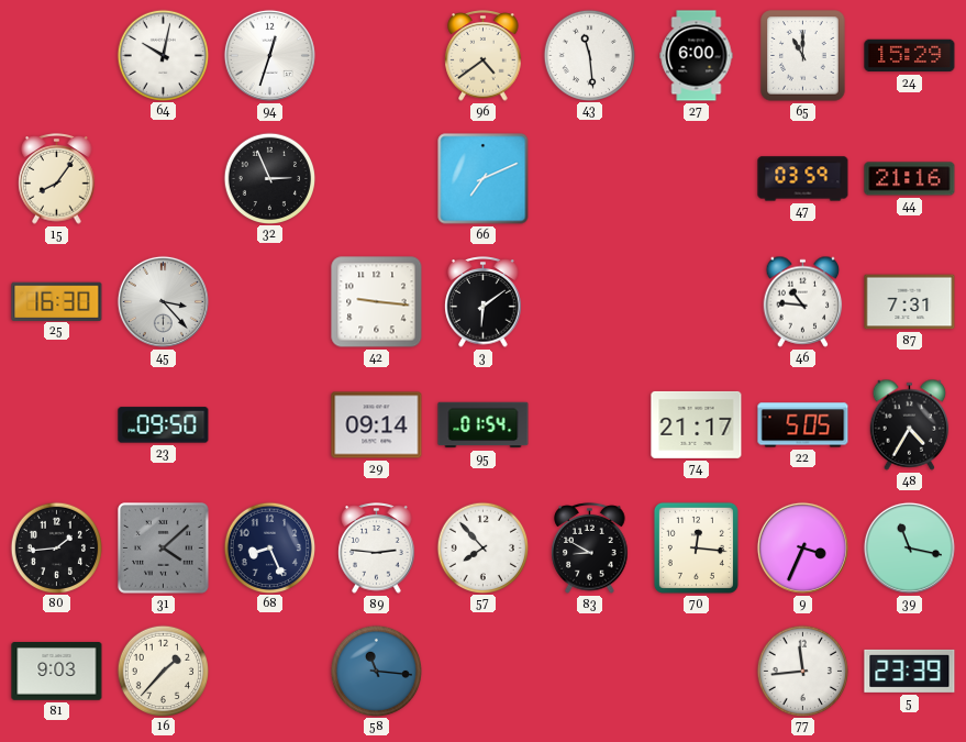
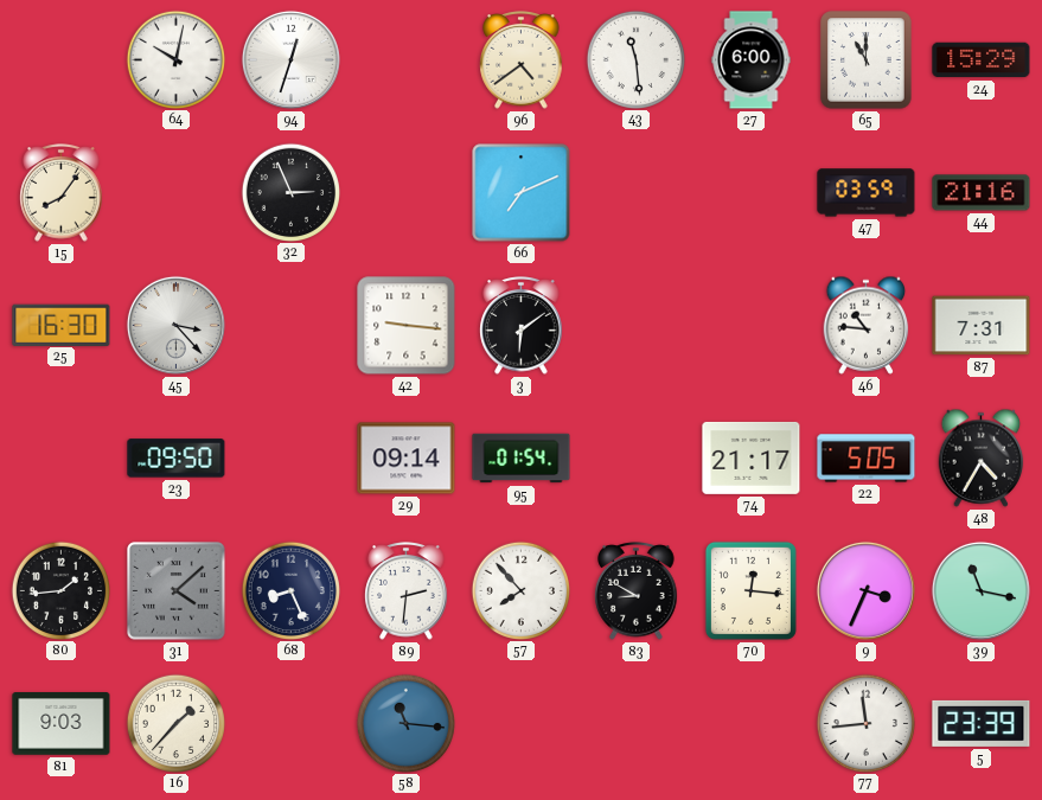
89: 2:46 -> 2:31 (407, 591)
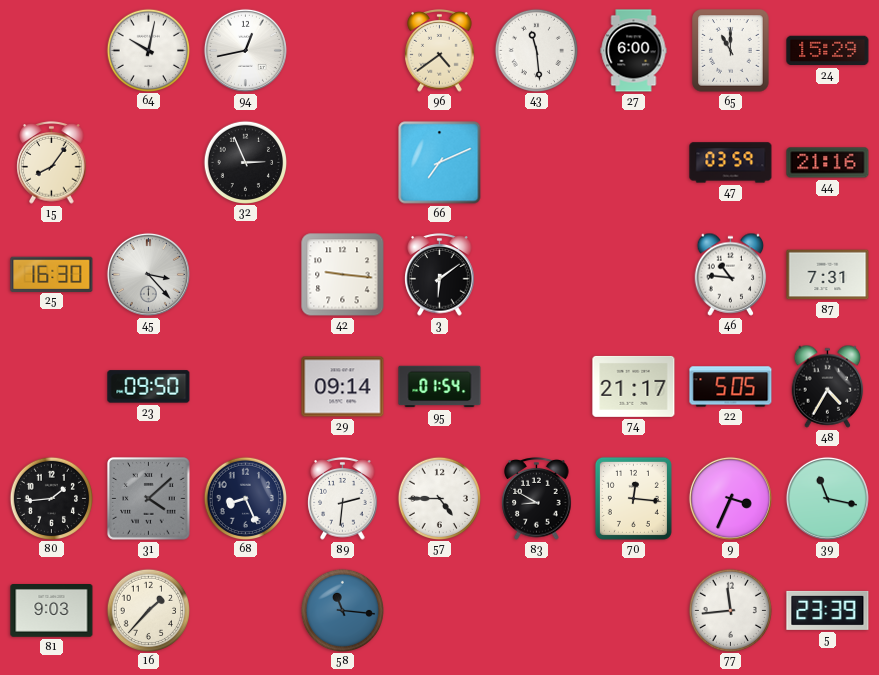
94: 12:33 -> 12:43 (245, 50)
57: 7:53 -> 4:45 (439, 498)
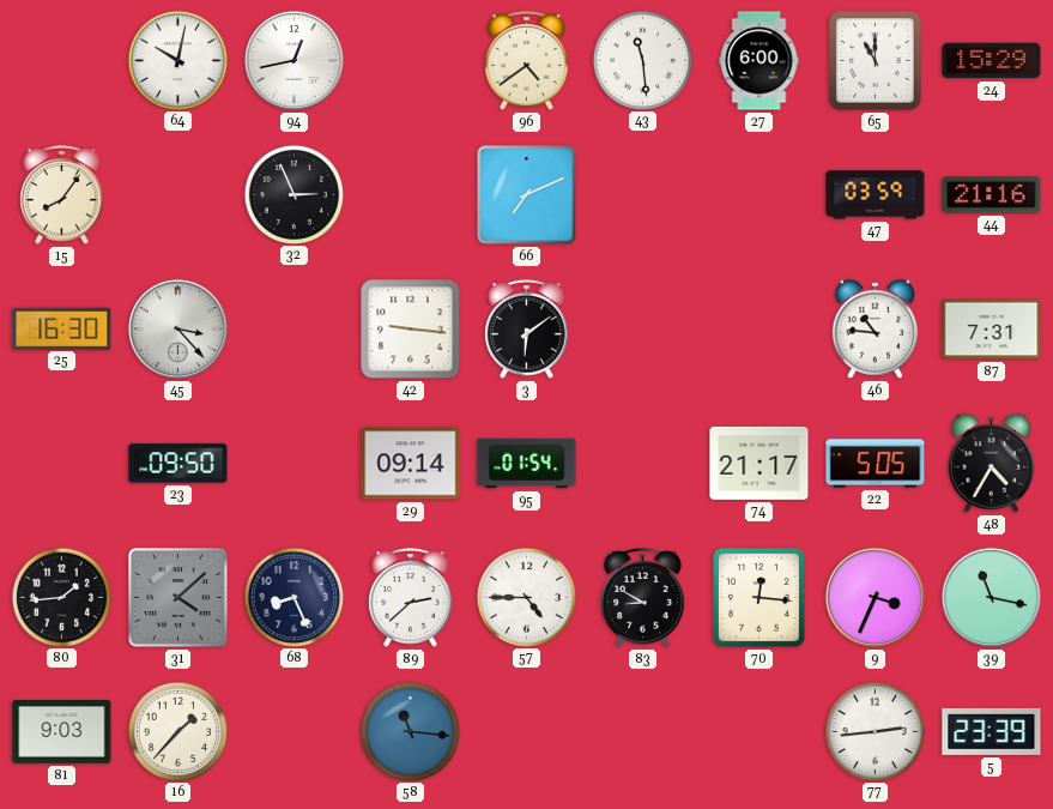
89: 2:31 -> 2:38 (411, 598)
77: 11:44 -> 2:44 (875, 731)
